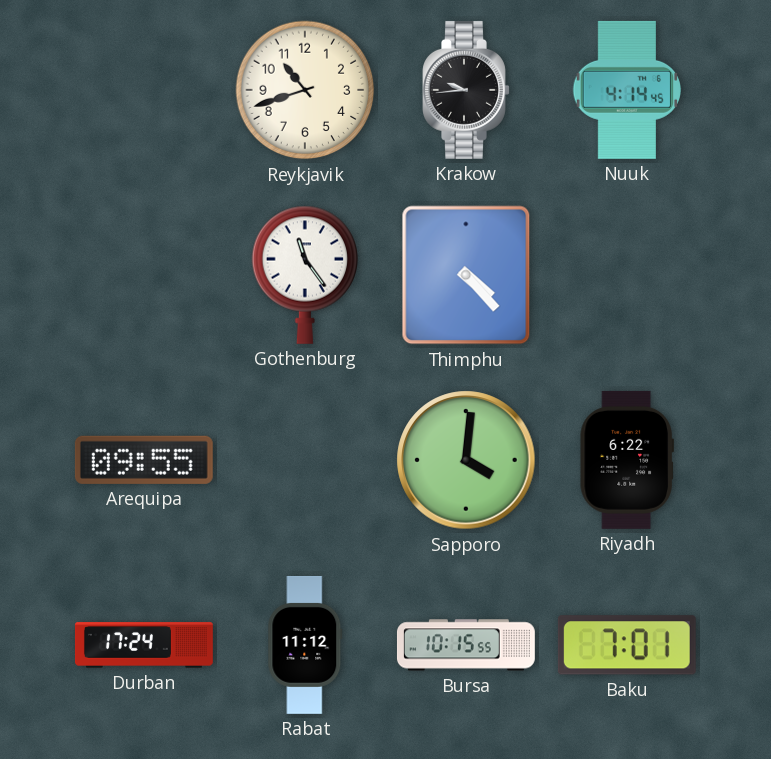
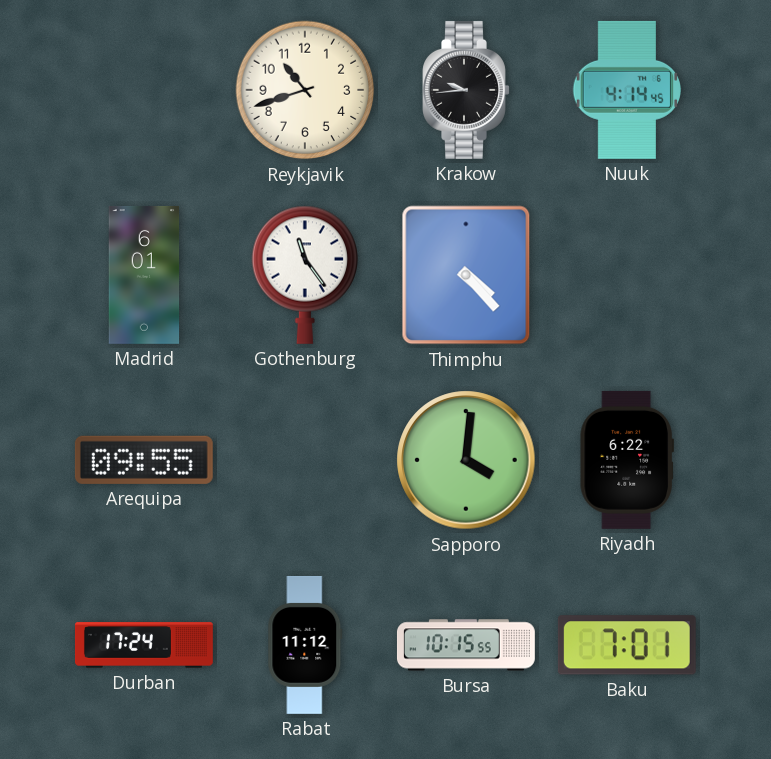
Madrid: none -> 6:01 (144, 275)
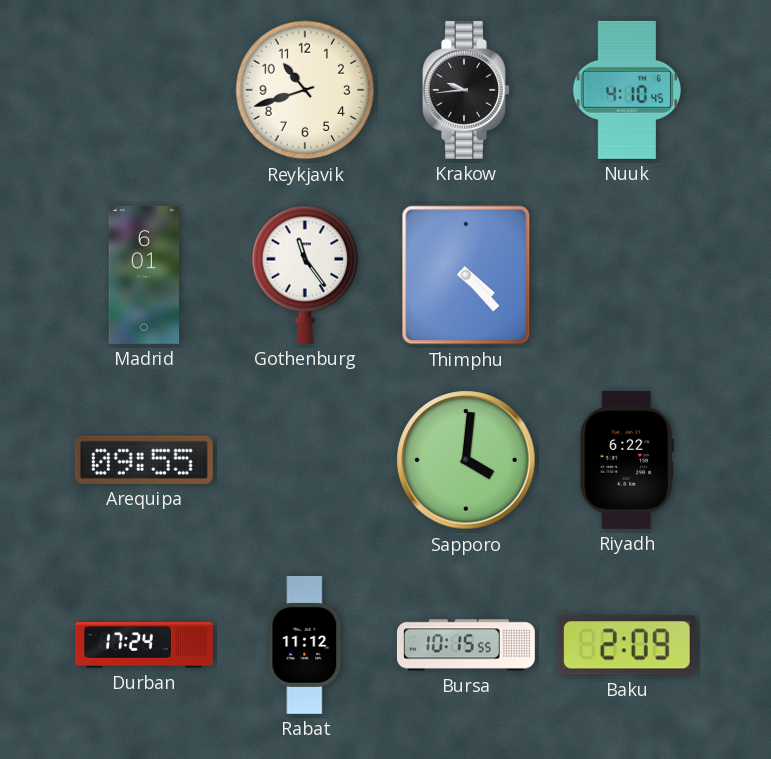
Nuuk: 4:14 -> 4:10 (627, 90)
Baku: 7:01 -> 2:09 (627, 645)
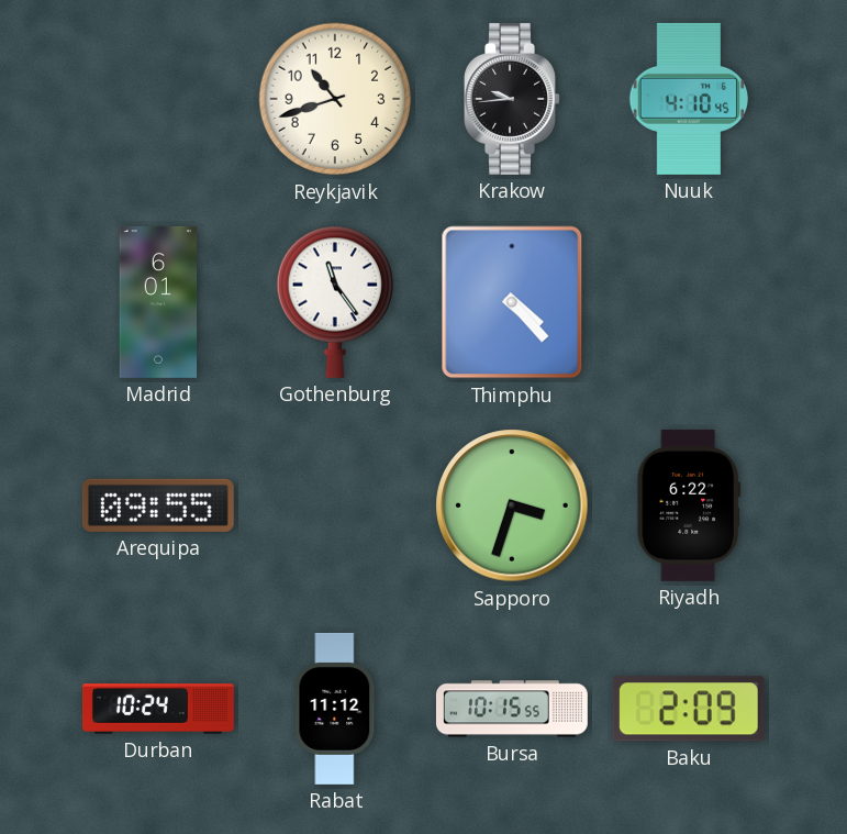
Sapporo: 4:01 -> 3:33 (512, 505)
Durban: 17:24 -> 10:24 (158, 709)
